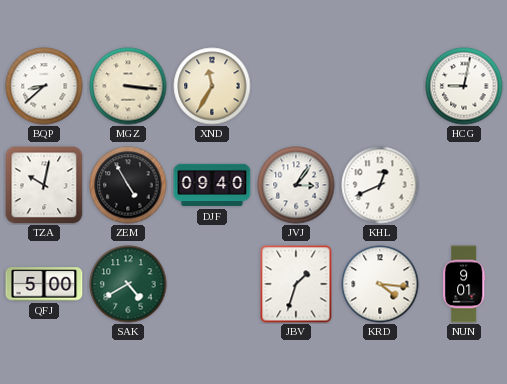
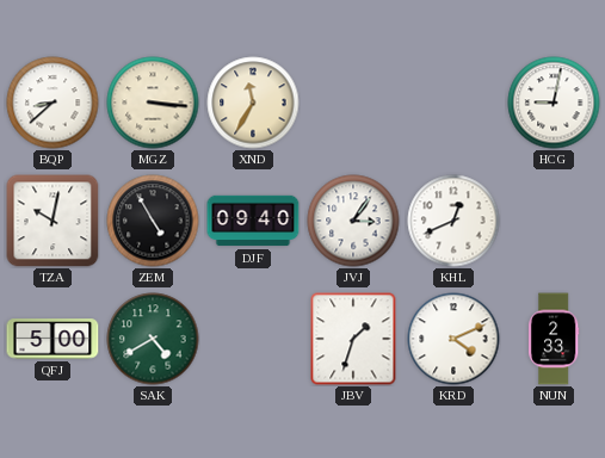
KRD: 4:16 -> 4:11 (453, 339)
NUN: 9:01 -> 2:33 (555, 339)
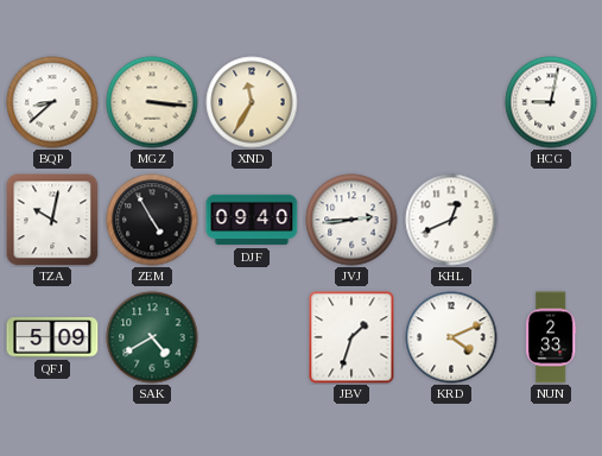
JVJ: 3:06 -> 2:44 (351, 220)
QFJ: 5:00 -> 5:09 (52, 337)
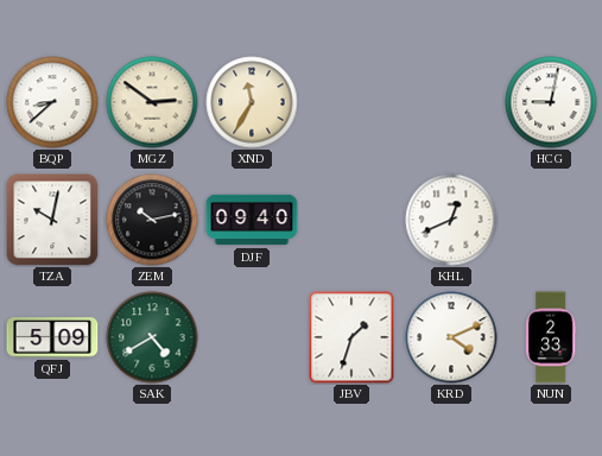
MGZ: 3:16 -> 2:51 (152, 102)
ZEM: 4:55 -> 10:13 (152, 220)
JVJ: 2:44 -> none (351, 220)
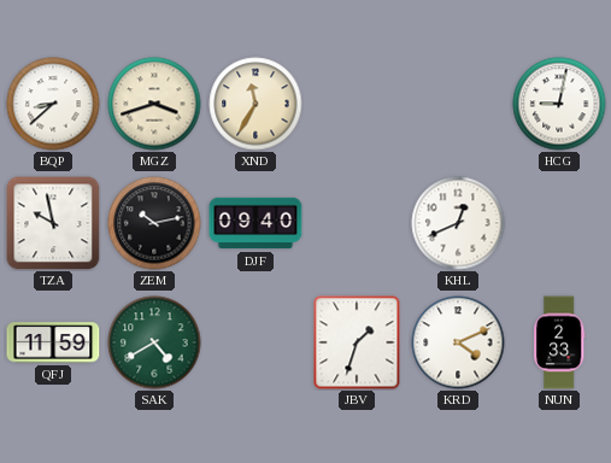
MGZ: 2:51 -> 3:42 (154, 104)
TZA: 10:02 -> 9:58 (53, 223)
QFJ: 5:09 -> 11:59 (53, 342)
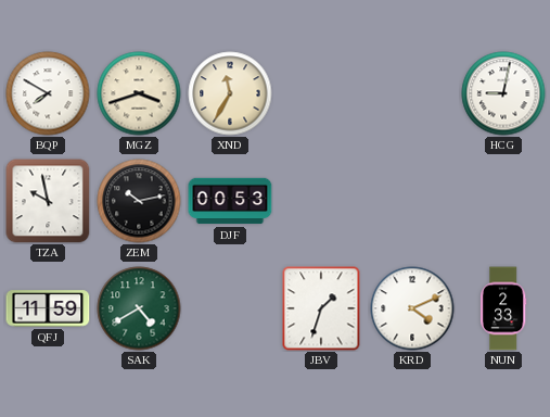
BQP: 8:38 -> 7:50 (48, 93)
DJF: 09:40 -> 00:53 (230, 201)
KHL: 12:41 -> none (458, 223)
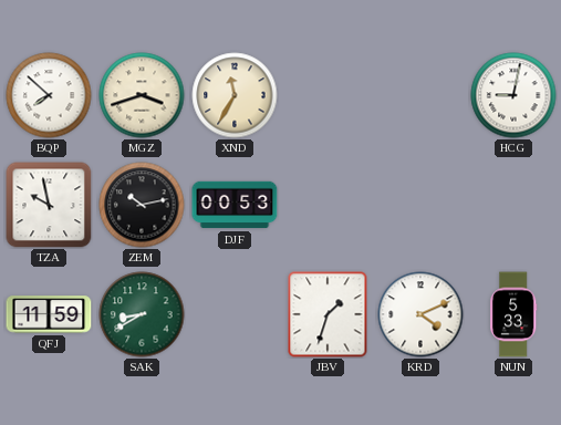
BQP: 7:50 -> 7:52 (49, 95)
SAK: 4:40 -> 8:40 (142, 314)
NUN: 2:33 -> 5:33 (515, 314)
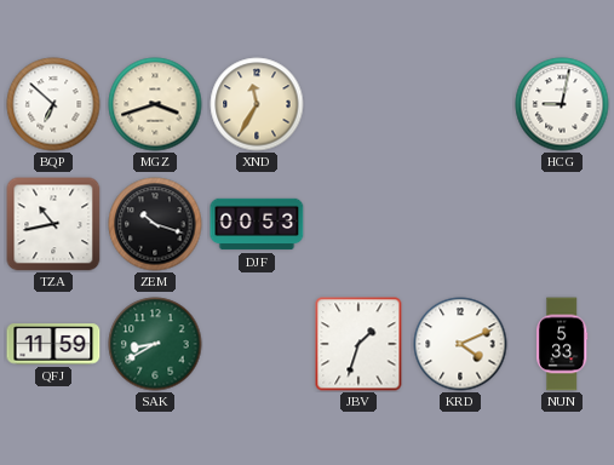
BQP: 7:52 -> 6:52 (53, 104)
TZA: 9:58 -> 10:43 (53, 224)
ZEM: 10:13 -> 10:18 (155, 224)
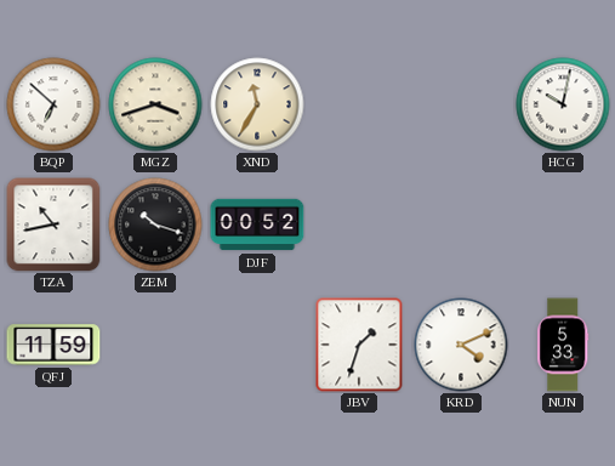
HCG: 9:02 -> 10:02 (563, 104)
DJF: 00:53 -> 00:52 (257, 225)
SAK: 8:40 -> none (155, 344)
